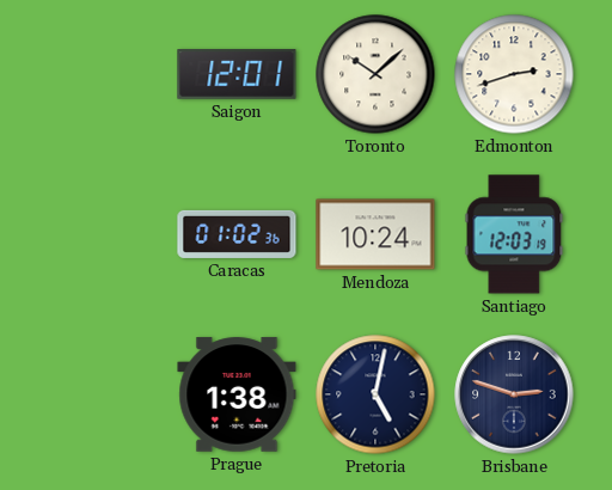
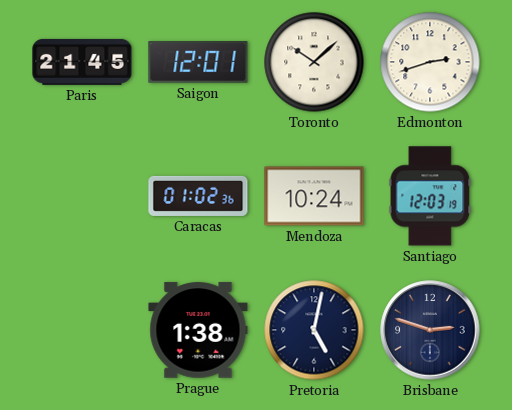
Paris: none -> 21:45 (82, 62)
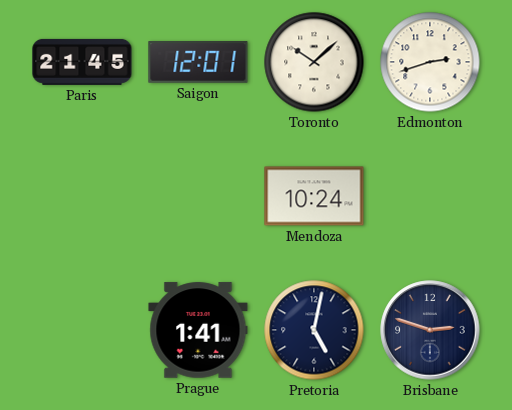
Caracas: 01:02 -> none (198, 196)
Santiago: 12:03 -> none (430, 196)
Prague: 1:38 -> 1:41 (198, 330)
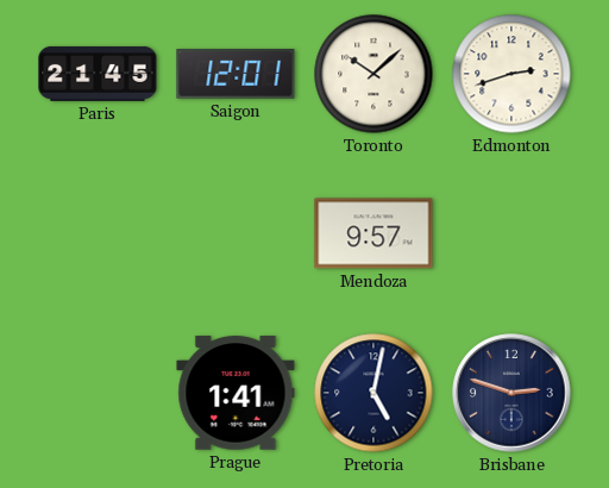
Mendoza: 10:24 -> 9:57 (373, 233)
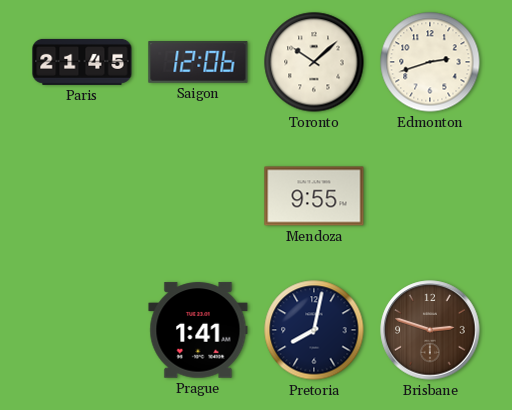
Saigon: 12:01 -> 12:06 (198, 63)
Mendoza: 9:57 -> 9:55 (314, 196)
Pretoria: 5:02 -> 8:02 (314, 330)
Brisbane dial: navy -> brown (430, 330)
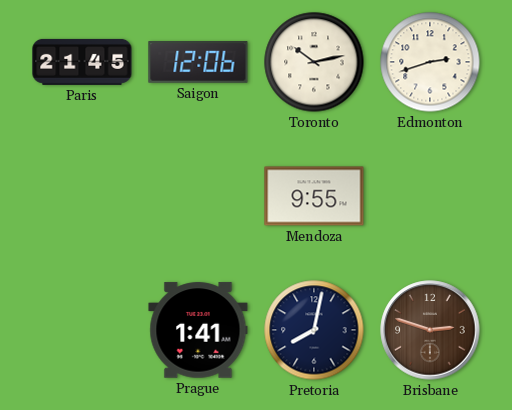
Toronto: 10:08 -> 10:13 (314, 62)
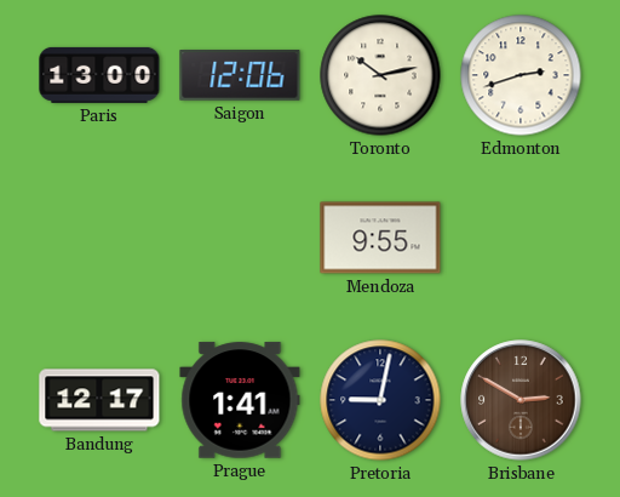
Paris: 21:45 -> 13:00 (99, 75)
Bandung: none -> 12:17 (99, 400)
Pretoria: 8:02 -> 9:02 (380, 400)
Brisbane: 2:48 -> 2:50 (521, 400)
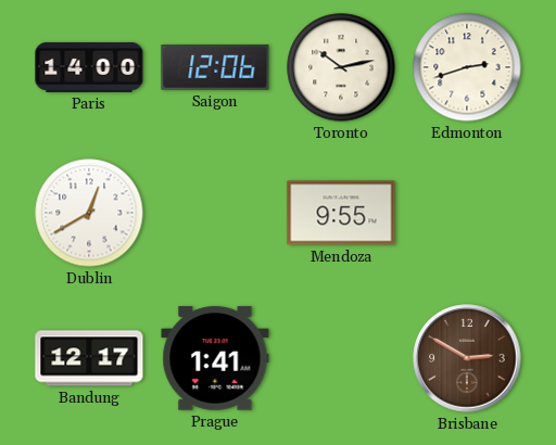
Paris: 13:00 -> 14:00 (89, 67)
Dublin: none -> 12:40 (89, 213)
Pretoria: 9:02 -> none (380, 400)
